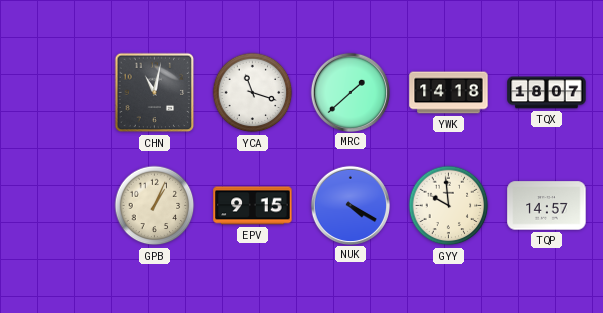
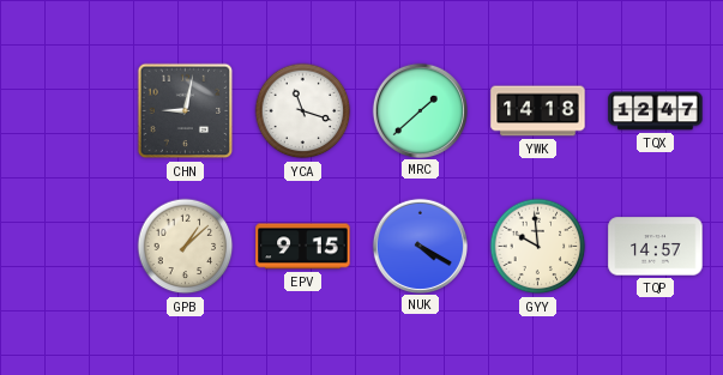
CHN: 11:02 -> 9:02 (186, 111)
TQX: 18:07 -> 12:47 (656, 111)
GPB: 1:04 -> 1:08 (186, 247)
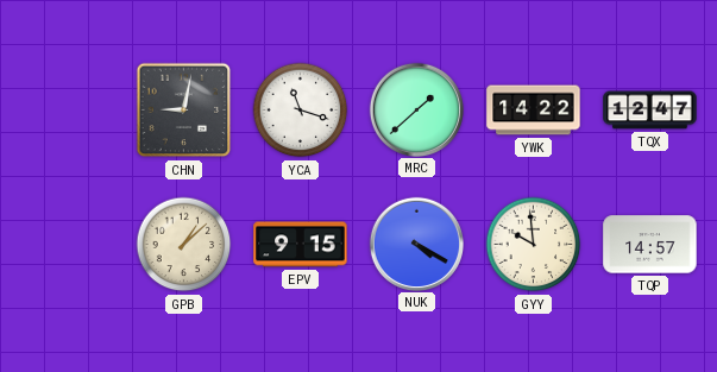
YWK: 14:18 -> 14:22 (534, 111)
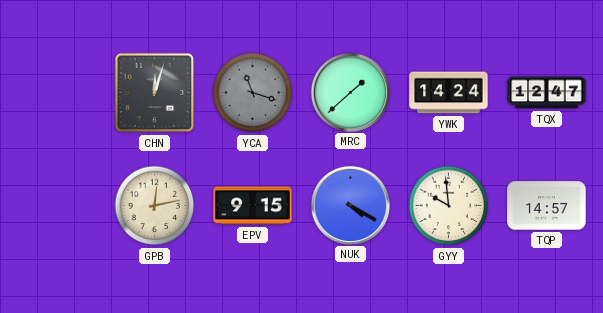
CHN: 9:02 -> 12:03 (155, 93)
YCA dial: white -> grey (253, 93)
YWK: 14:22 -> 14:24 (449, 93)
GPB: 1:08 -> 12:13 (155, 206)
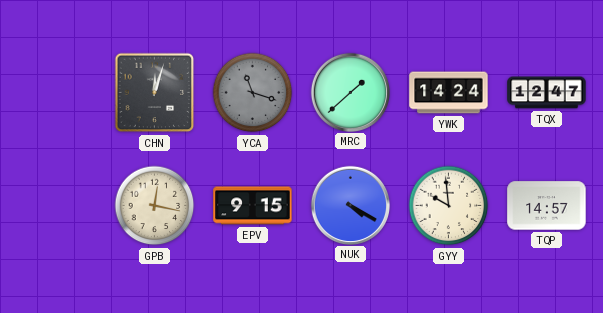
GPB: 12:13 -> 12:17 (155, 206)
